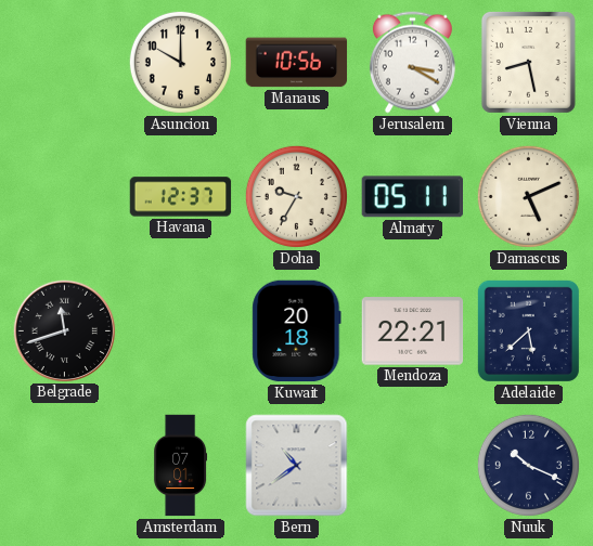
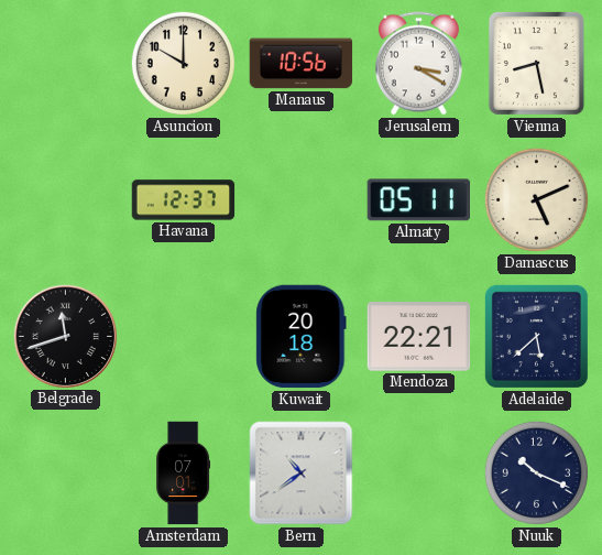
Doha: 9:35 -> none (296, 196)
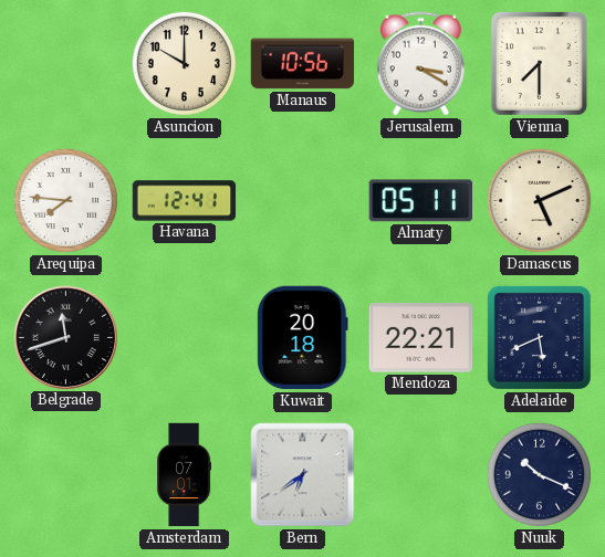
Vienna: 8:28 -> 7:30 (539, 63)
Arequipa: none -> 7:46 (65, 200)
Havana: 12:37 -> 12:41 (185, 201)
Adelaide: 5:38 -> 5:41 (539, 337)
Bern: 10:39 -> 6:39 (303, 475)
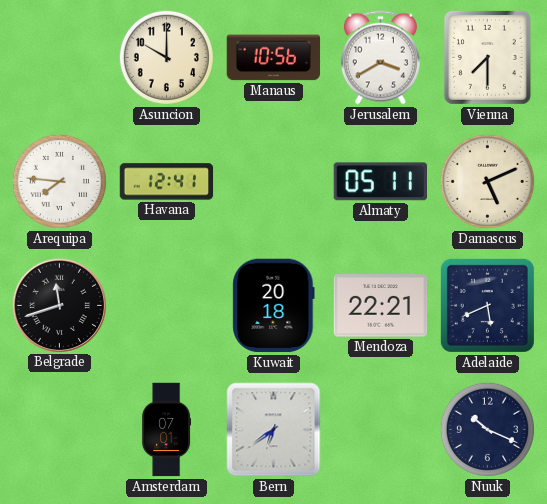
Jerusalem: 3:20 -> 3:40 (380, 58)
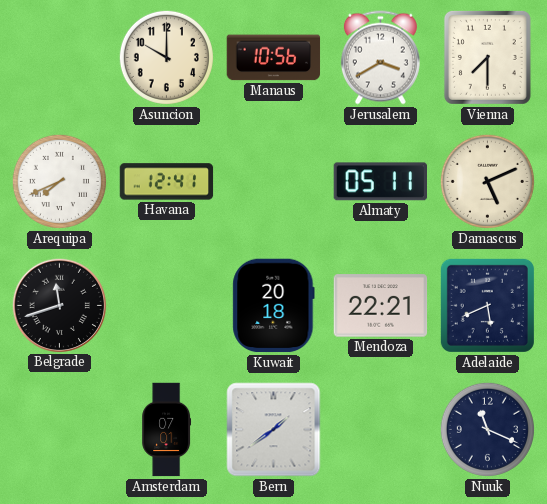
Arequipa: 7:46 -> 7:41 (59, 181)
Bern: 6:39 -> 1:39 (274, 430)
Nuuk: 10:19 -> 11:19 (487, 429)
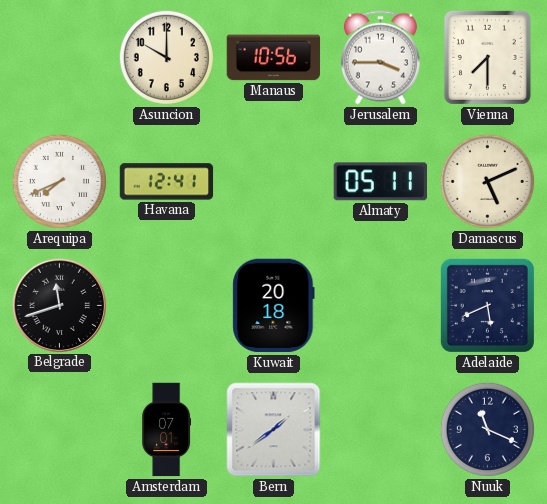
Jerusalem: 3:40 -> 3:45 (380, 58)
Mendoza: 22:21 -> none (381, 306)
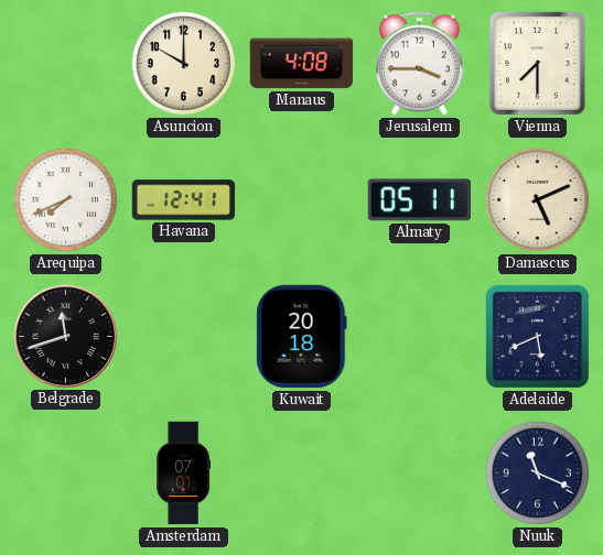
Manaus: 10:56 -> 4:08 (302, 64)
Bern: 1:39 -> none (274, 430)
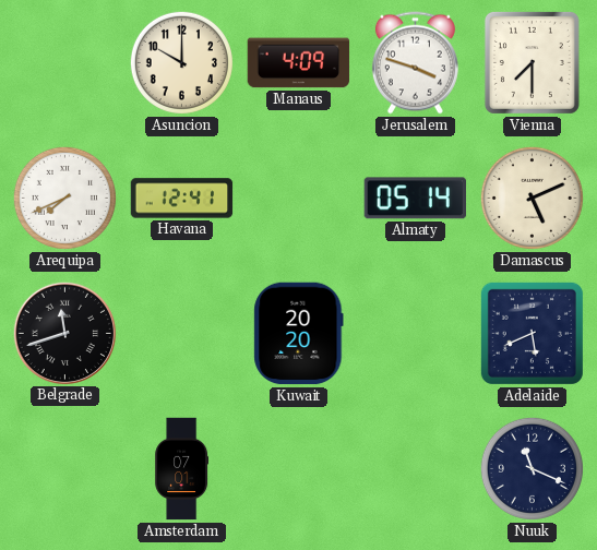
Manaus: 4:08 -> 4:09 (299, 63)
Jerusalem: 3:45 -> 3:48 (415, 63)
Almaty: 05:11 -> 05:14 (415, 199)
Kuwait: 20:18 -> 20:20 (299, 334)
